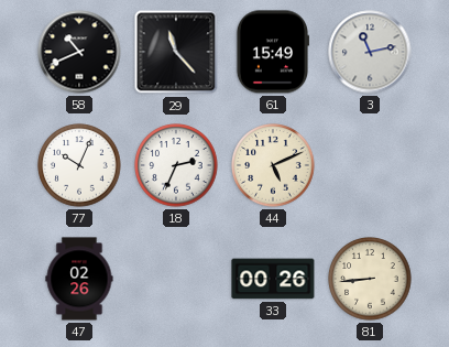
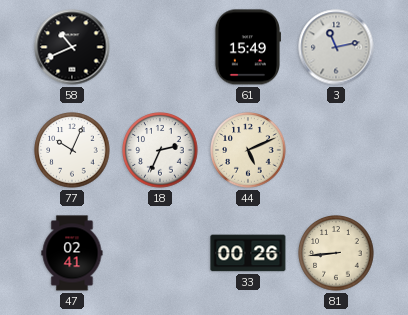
29: 11:23 -> none (176, 52)
47: 02:26 -> 02:41 (72, 253)
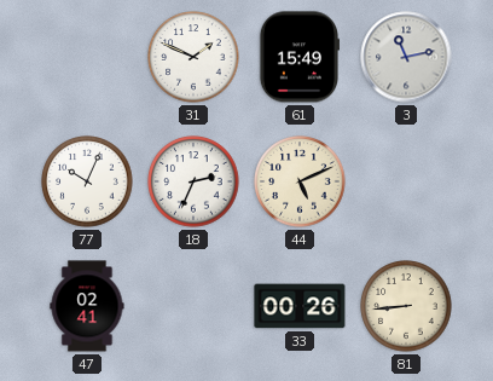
58: 10:41 -> none (72, 47)
31: none -> 1:49 (193, 57)
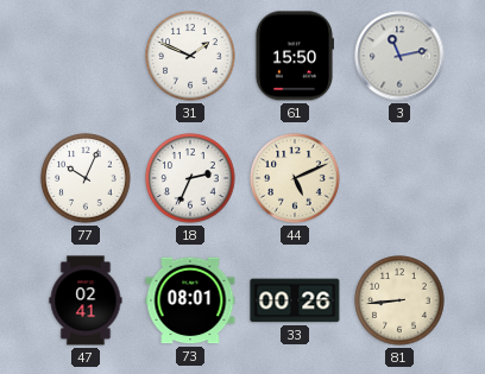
61: 15:49 -> 15:50 (294, 56)
73: none -> 08:01 (190, 300)
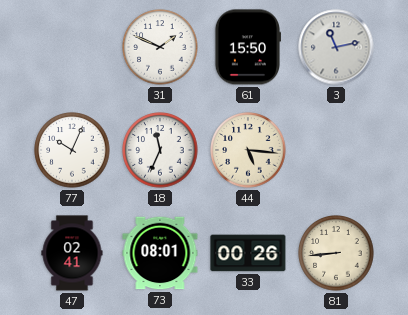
18: 2:34 -> 11:34 (160, 150)
44: 5:11 -> 5:16 (248, 150)
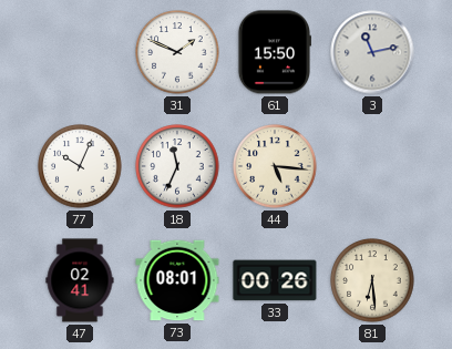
81: 8:44 -> 6:29 (372, 280)
